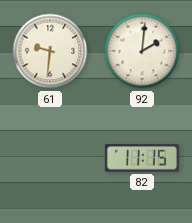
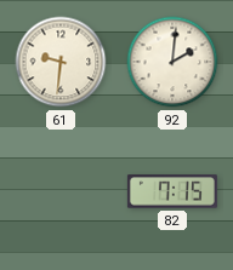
82: 11:15 -> 7:15 (172, 191)
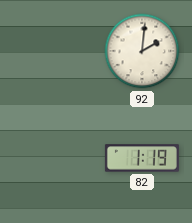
61: 9:31 -> none (61, 62)
82: 7:15 -> 1:19 (142, 158)
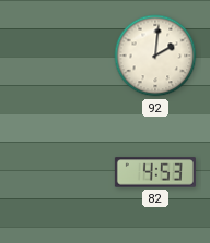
82: 1:19 -> 4:53 (155, 172)
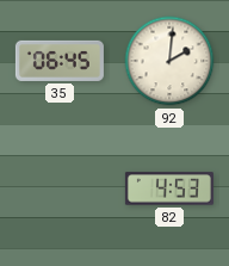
35: none -> 06:45 (60, 61)
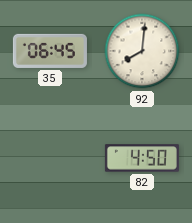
92: 2:01 -> 8:01 (142, 51)
82: 4:53 -> 4:50 (142, 158)
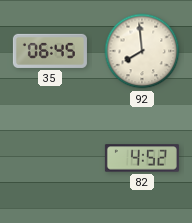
92: 8:01 -> 7:59 (142, 51)
82: 4:50 -> 4:52 (142, 158)
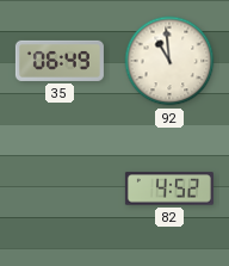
35: 06:45 -> 06:49 (60, 61)
92: 7:59 -> 10:59 (169, 61)
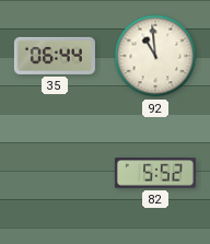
35: 06:49 -> 06:44 (55, 56)
82: 4:52 -> 5:52 (155, 173)
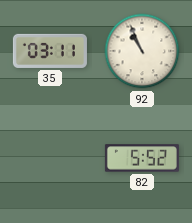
35: 06:44 -> 03:11 (50, 51)
92: 10:59 -> 10:56 (142, 51)
